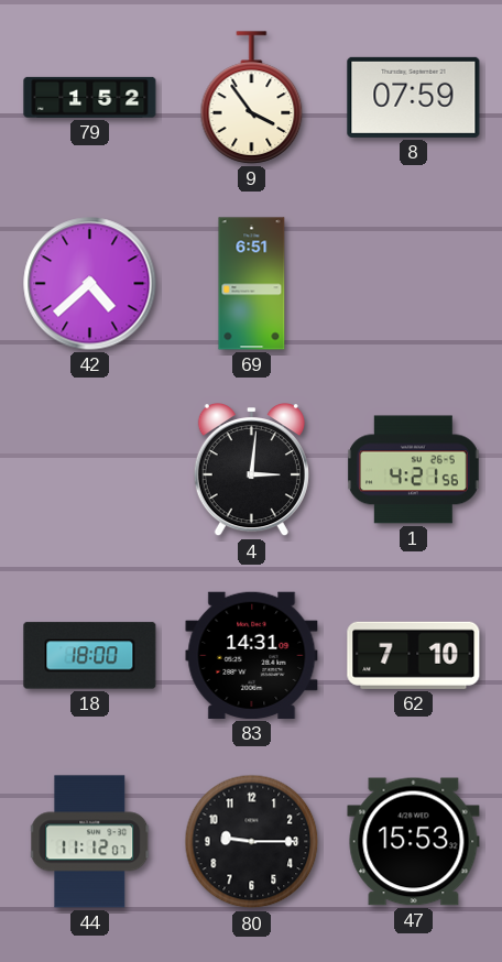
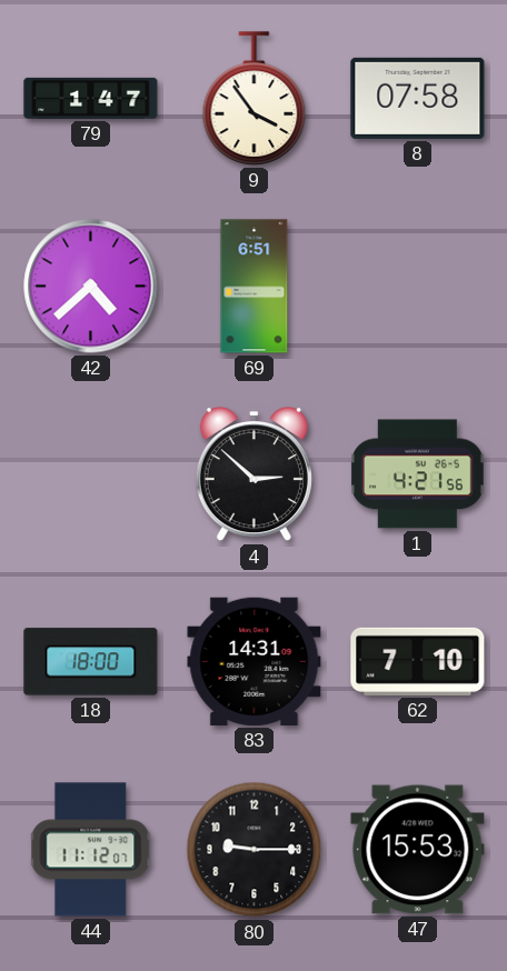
79: 1:52 -> 1:47 (91, 98)
8: 07:59 -> 07:58 (418, 98)
4: 3:01 -> 2:52 (254, 476)
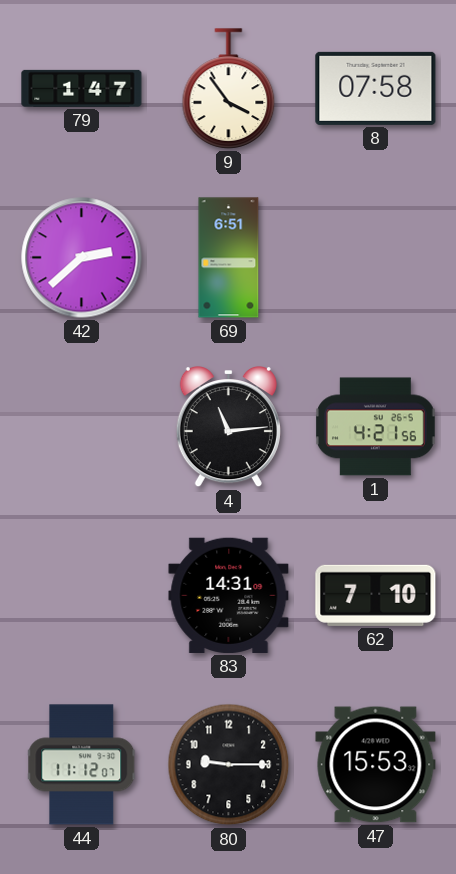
42: 4:38 -> 2:38 (82, 258)
4: 2:52 -> 11:14 (228, 428)
18: 18:00 -> none (91, 662)
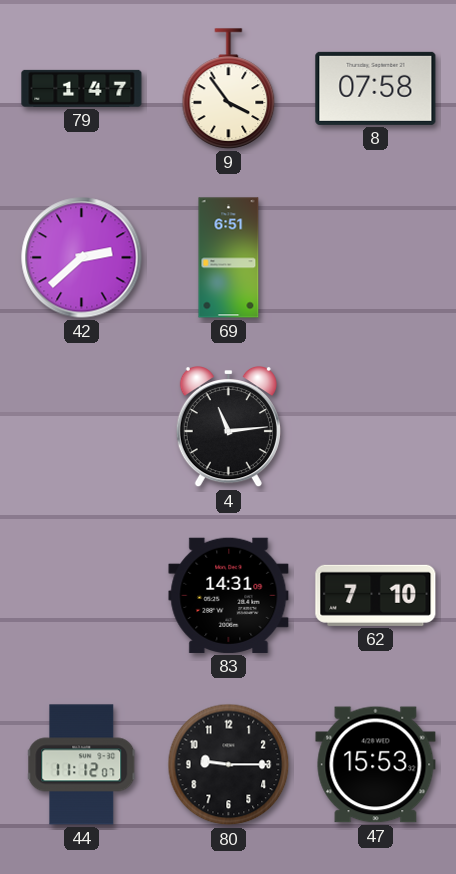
1: 4:21 -> none (376, 427)
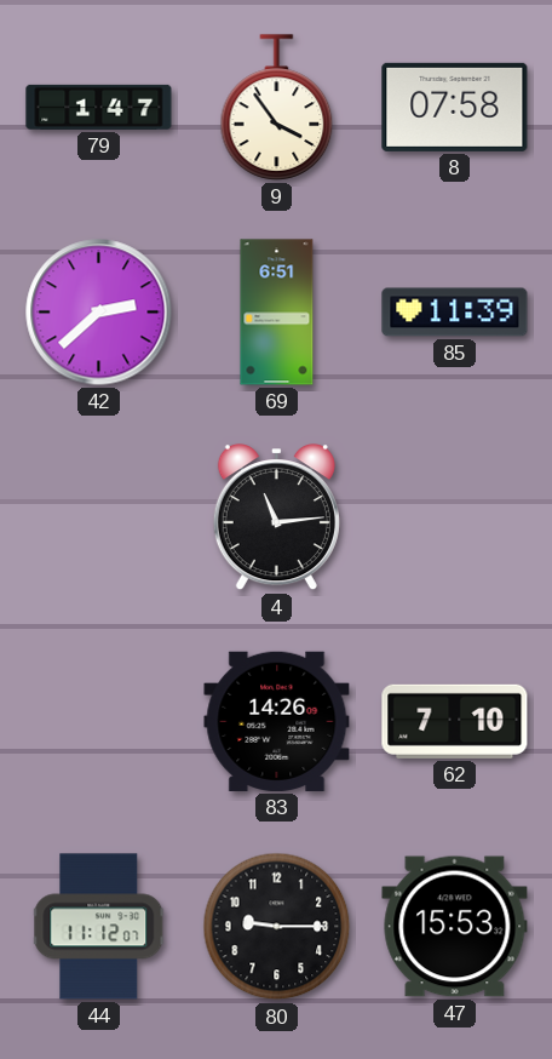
85: none -> 11:39 (455, 313)
83: 14:31 -> 14:26 (277, 721)
